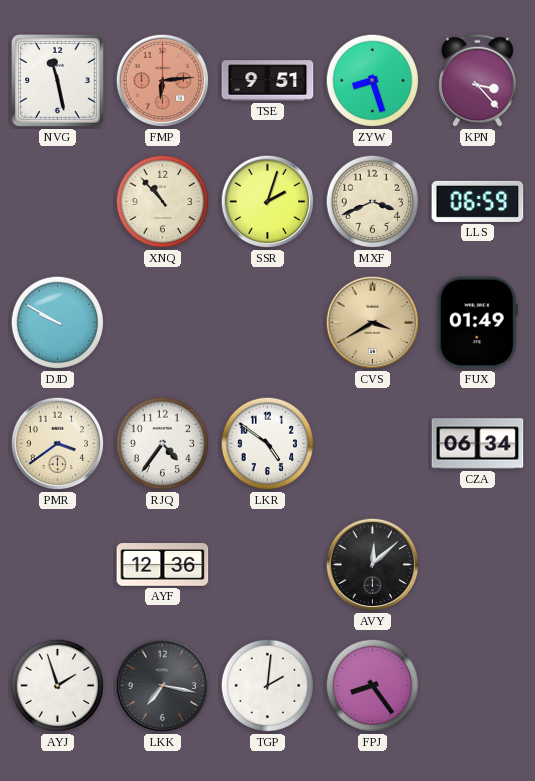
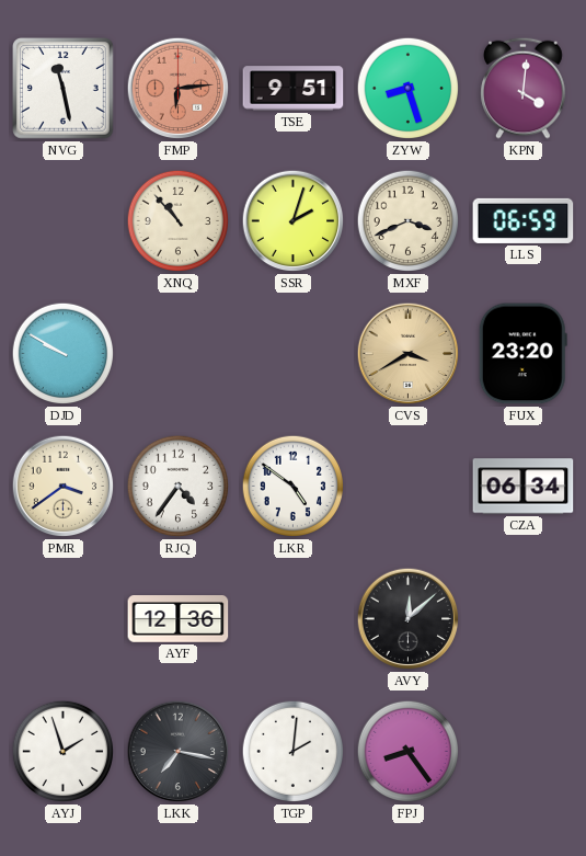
KPN: 3:23 -> 4:01 (524, 88)
FUX: 01:49 -> 23:20 (522, 354)
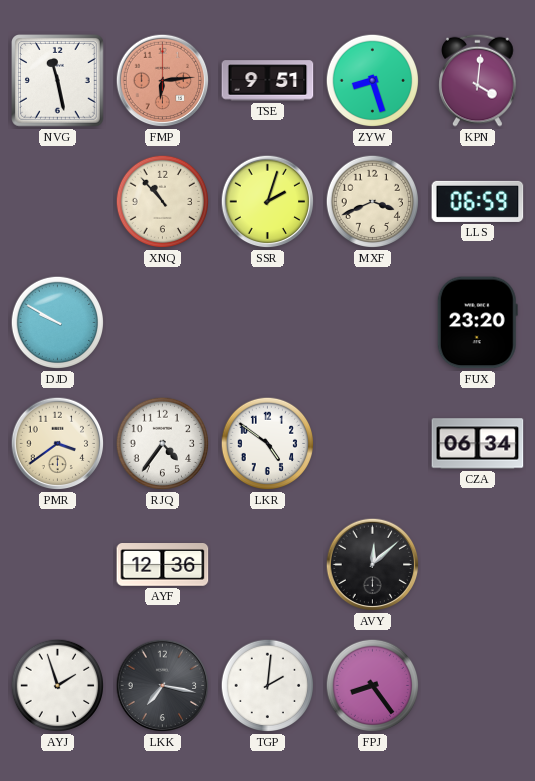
CVS: 3:40 -> none (409, 354)
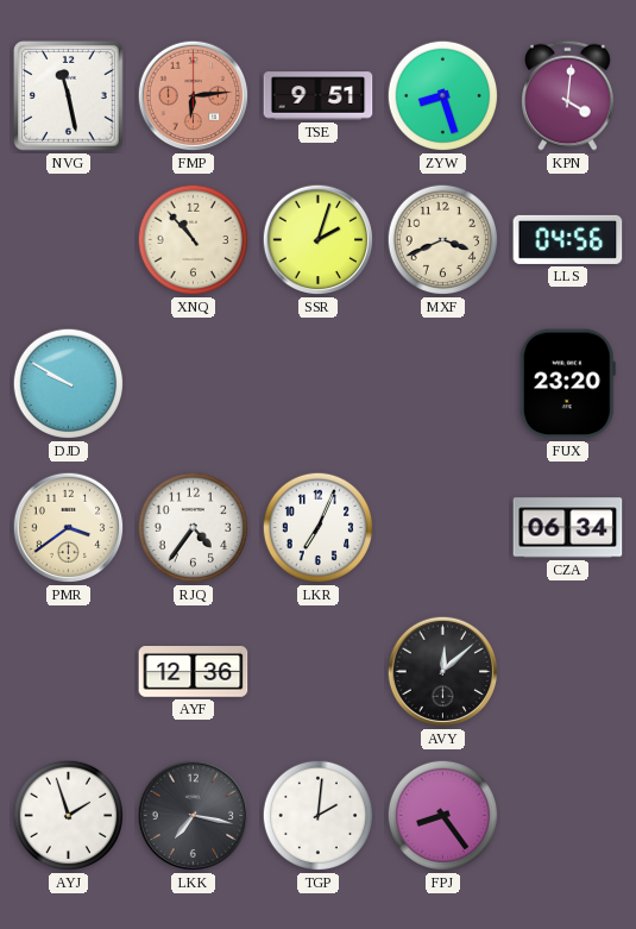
LLS: 06:59 -> 04:56 (568, 239)
LKR: 4:51 -> 7:04 (319, 528)
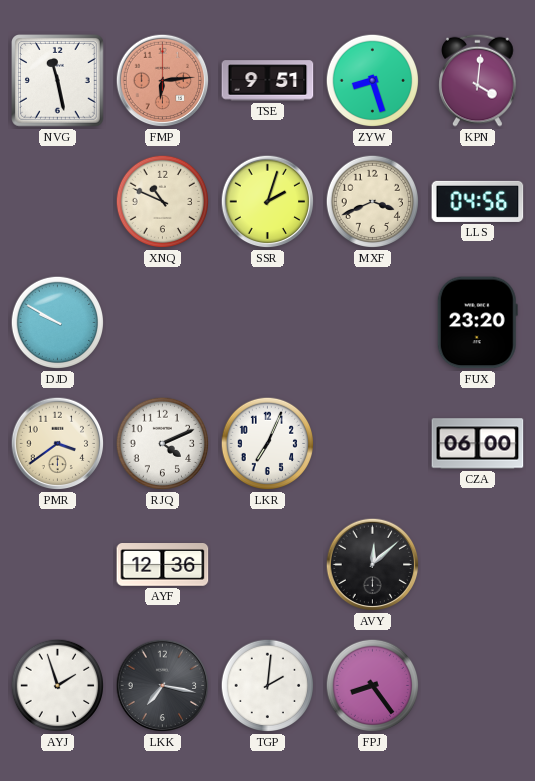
XNQ: 10:53 -> 10:49 (163, 202)
RJQ: 4:36 -> 4:11 (163, 444)
CZA: 06:34 -> 06:00 (478, 444)
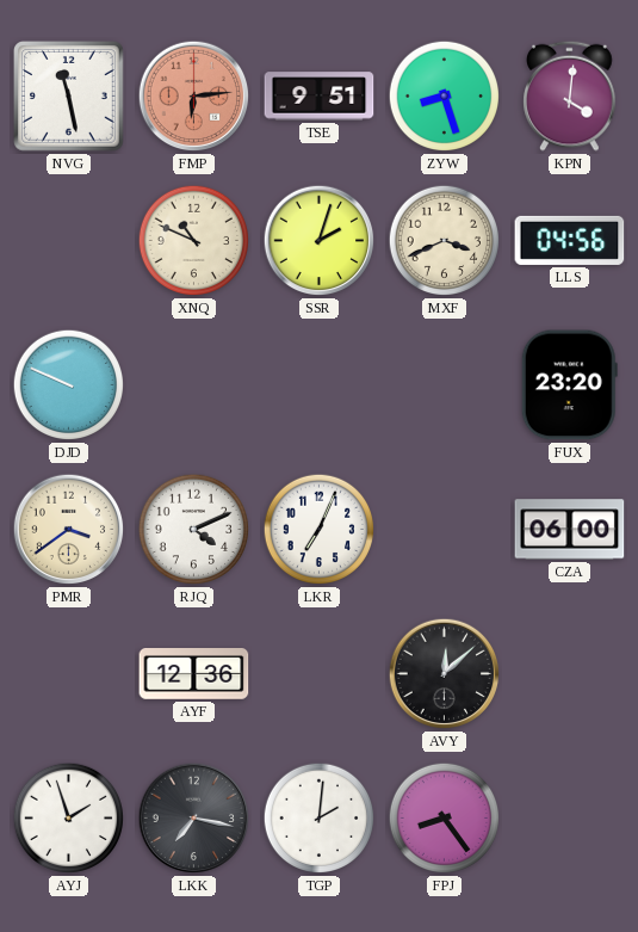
DJD: 9:50 -> 9:49 (69, 385)
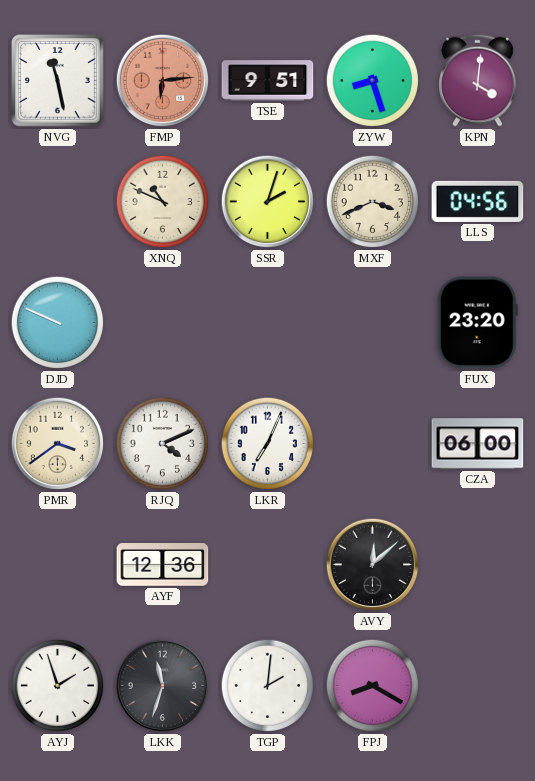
LKK: 7:17 -> 11:33 (163, 686)
FPJ: 8:24 -> 8:20 (373, 686)
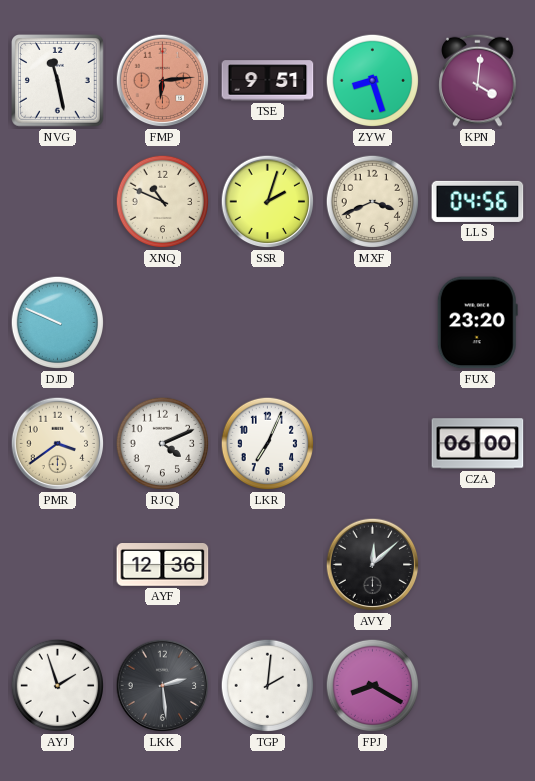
LKK: 11:33 -> 2:29 (163, 686)
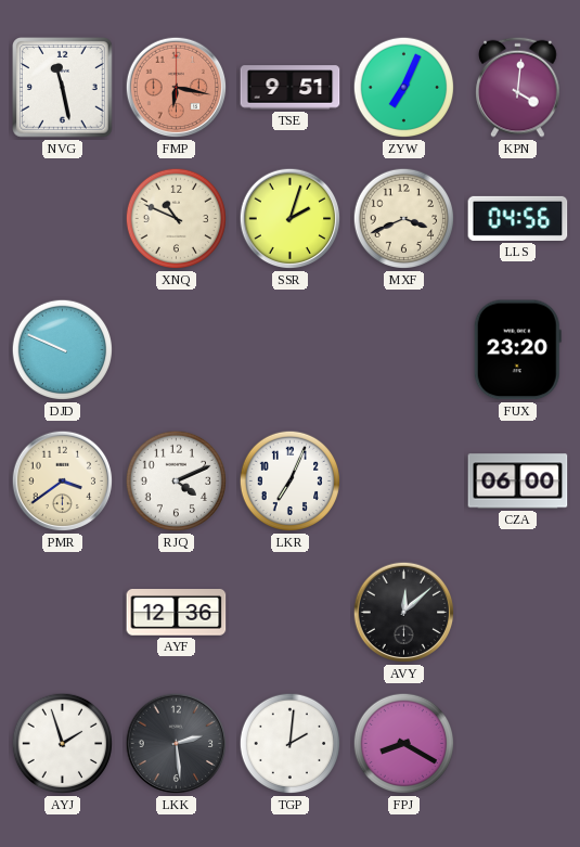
FMP: 6:14 -> 6:17 (177, 88)
ZYW: 8:27 -> 7:04 (404, 88)
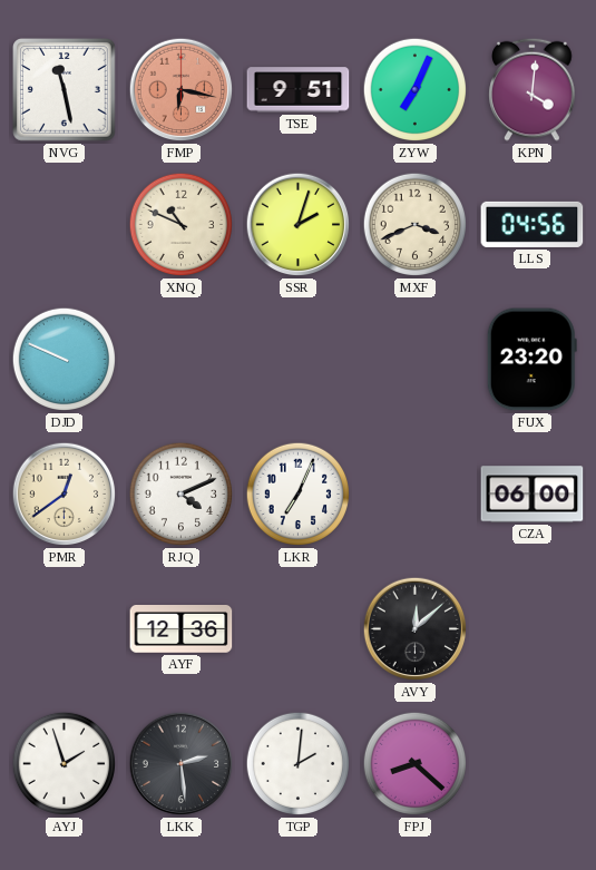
PMR: 3:39 -> 12:39 (65, 495)
FPJ: 8:20 -> 8:22 (416, 764)
